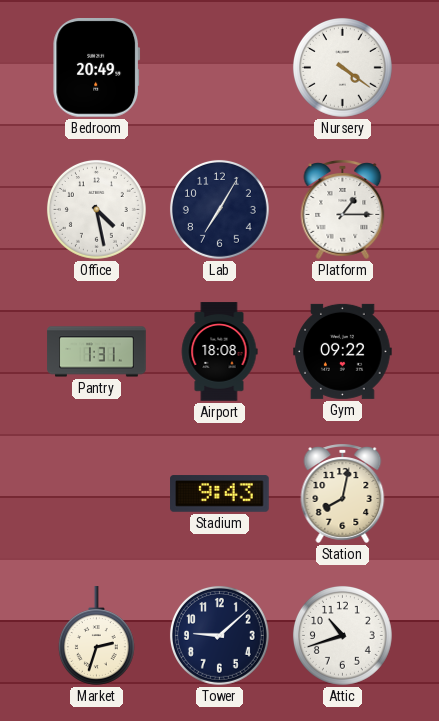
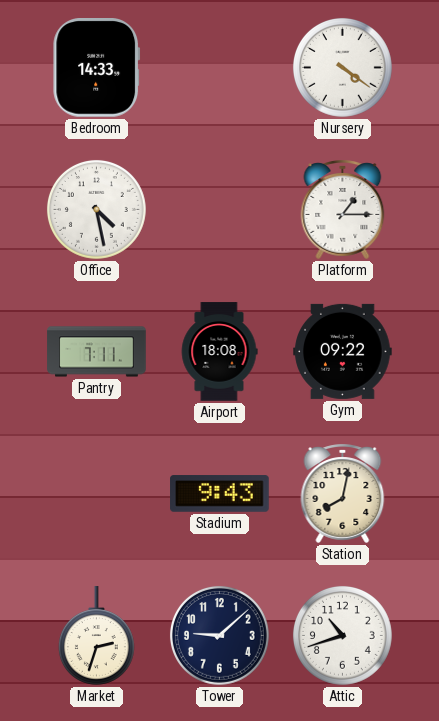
Bedroom: 20:49 -> 14:33 (97, 68)
Lab: 7:05 -> none (219, 209)
Pantry: 1:31 -> 7:11 (97, 352)
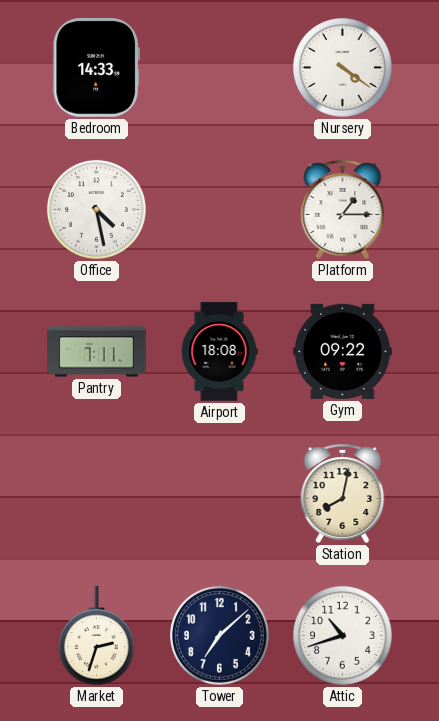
Stadium: 9:43 -> none (220, 494)
Tower: 9:08 -> 7:08 (219, 635)
